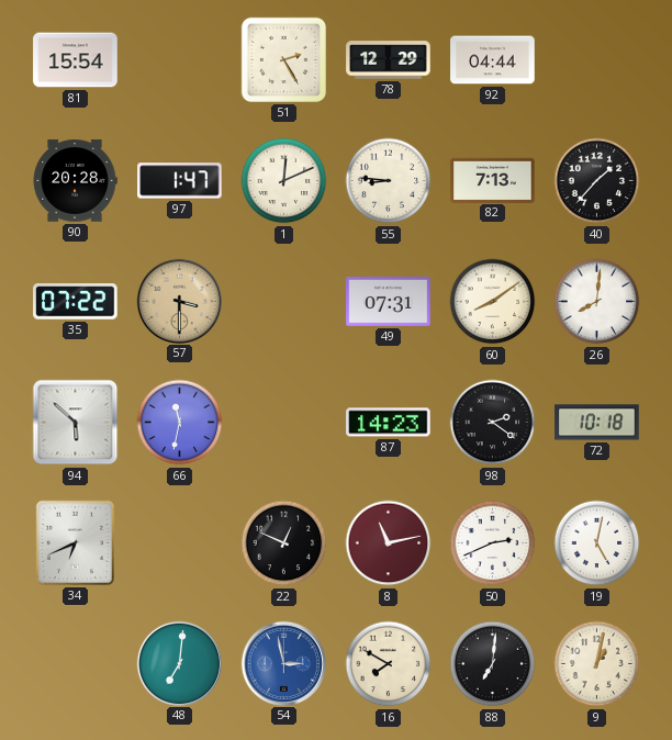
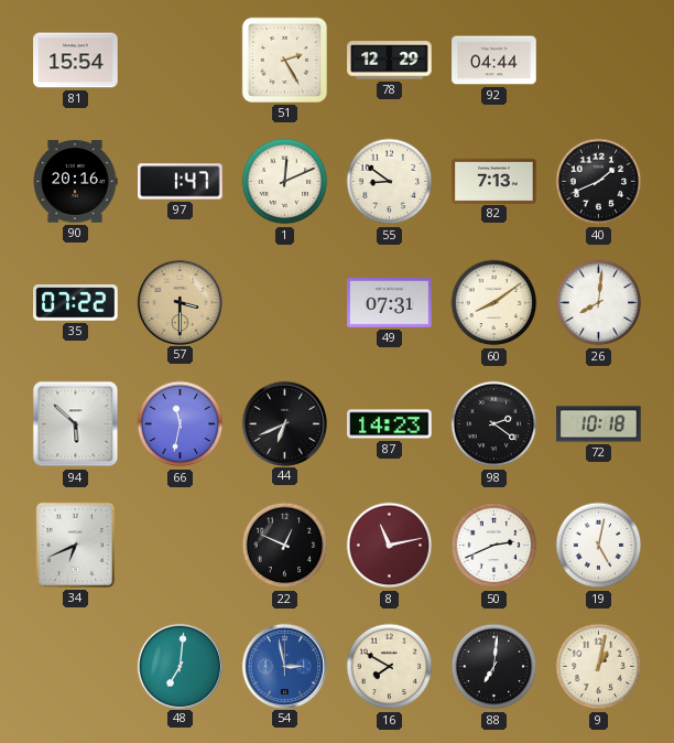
90: 20:28 -> 20:16 (75, 182)
55: 8:46 -> 8:51 (390, 182)
40: 1:37 -> 1:41 (599, 182)
44: none -> 6:41 (284, 423)
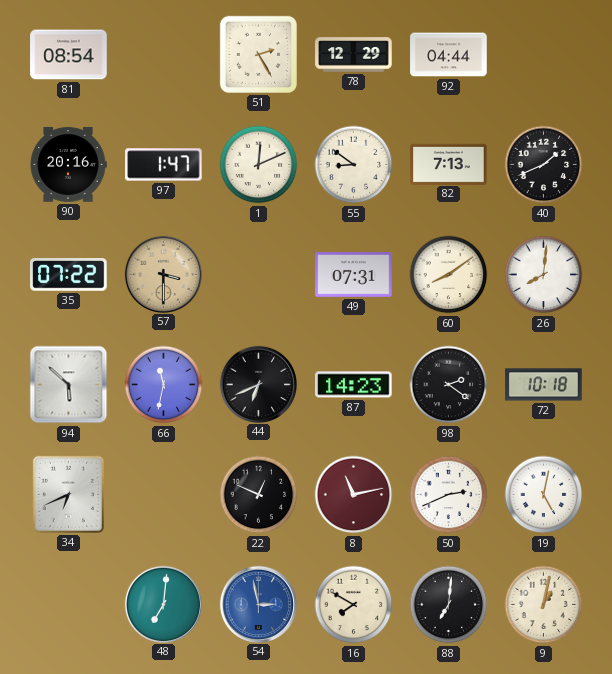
81: 15:54 -> 08:54 (69, 55)
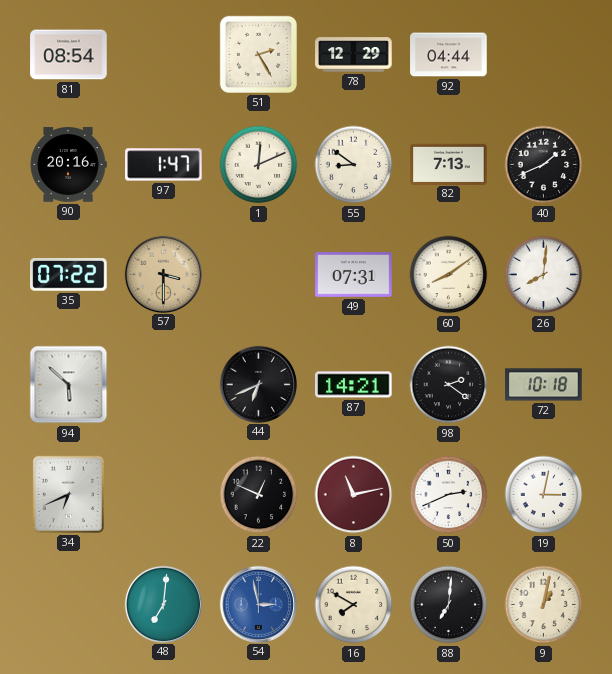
66: 11:32 -> none (164, 385)
87: 14:23 -> 14:21 (354, 385)
19: 5:02 -> 3:02 (544, 495)
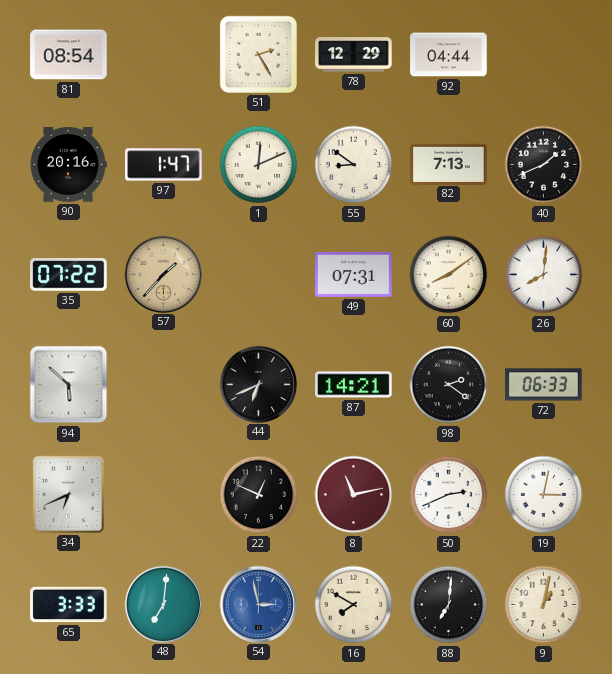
57: 3:30 -> 1:37 (163, 274)
72: 10:18 -> 06:33 (544, 385)
65: none -> 3:33 (69, 605)
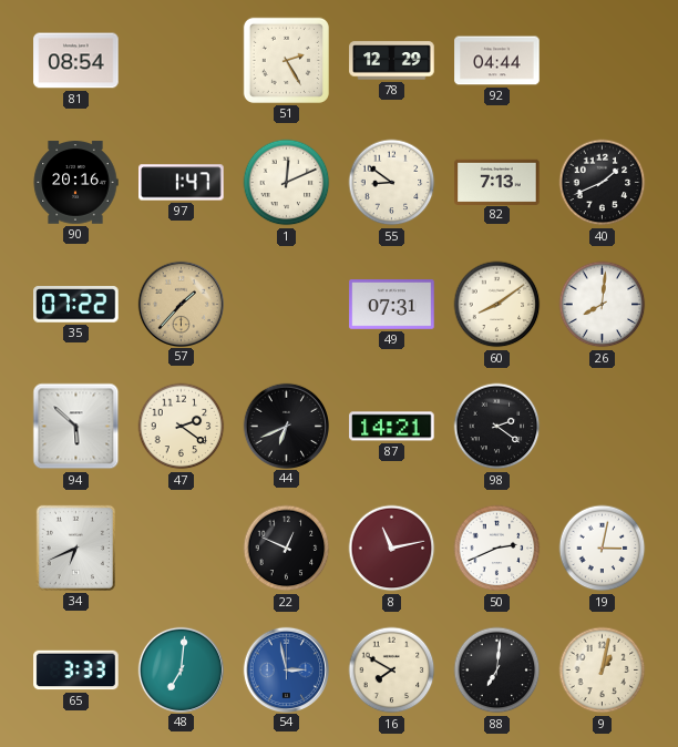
47: none -> 2:21 (182, 427)
72: 06:33 -> none (544, 385)
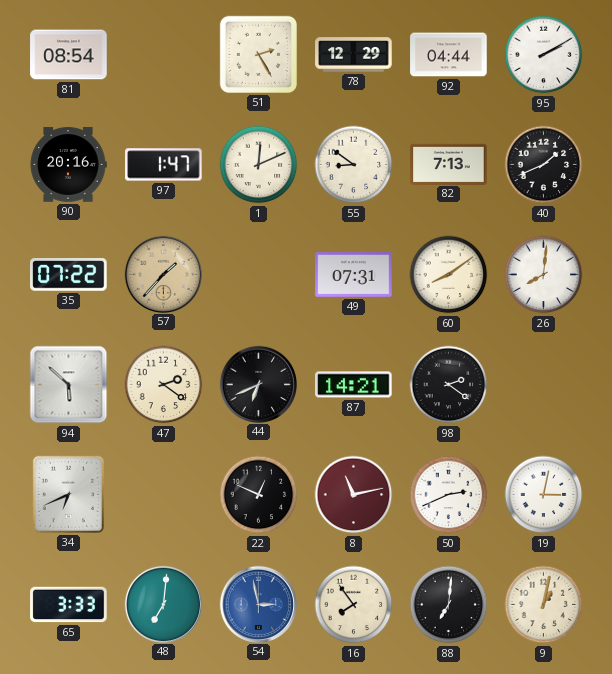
95: none -> 2:10 (544, 55)
16: 7:50 -> 7:54 (354, 605)
